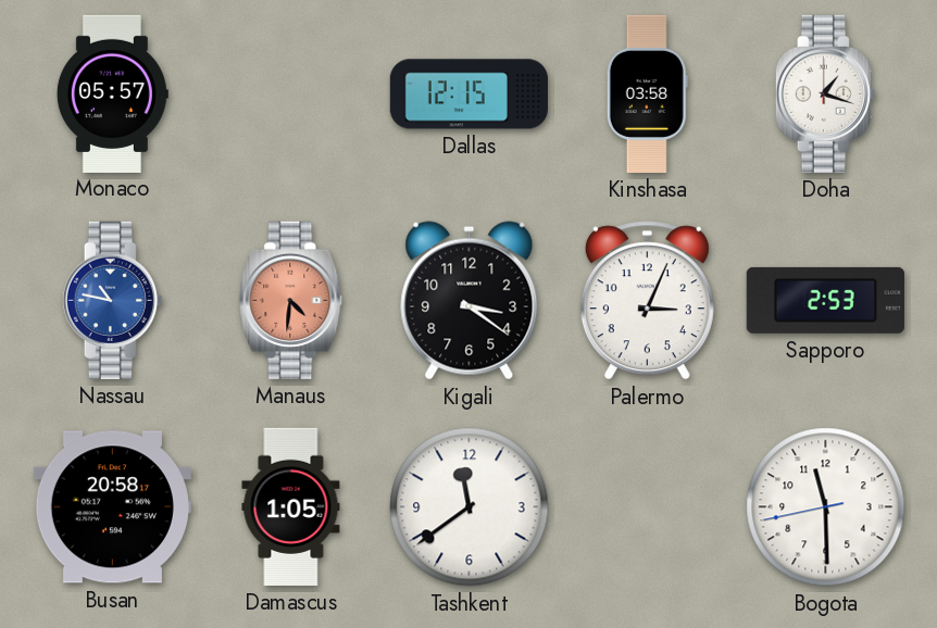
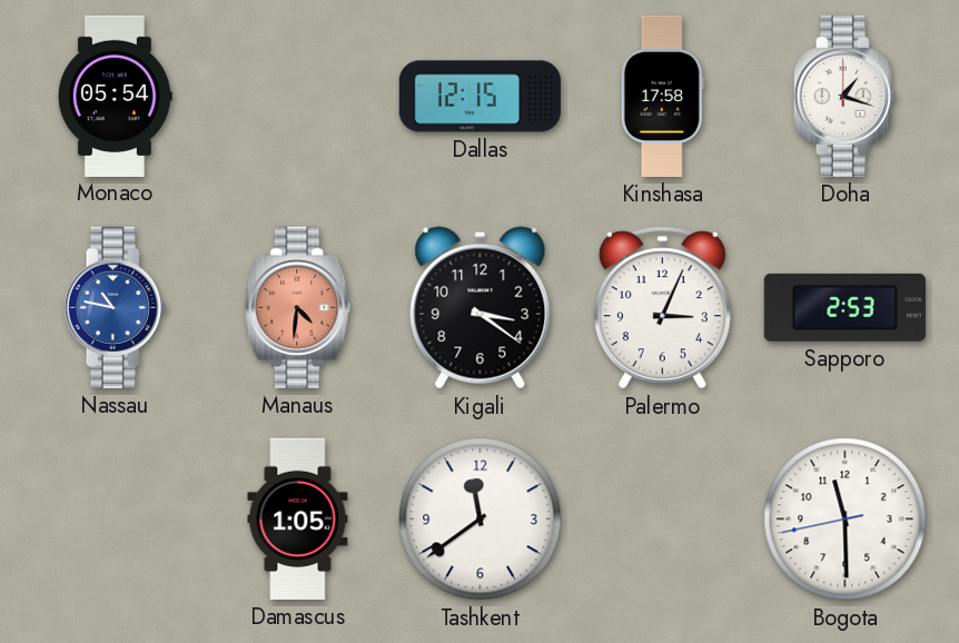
Monaco: 05:57 -> 05:54 (115, 96)
Kinshasa: 03:58 -> 17:58 (662, 96)
Busan: 20:58 -> none (112, 507)
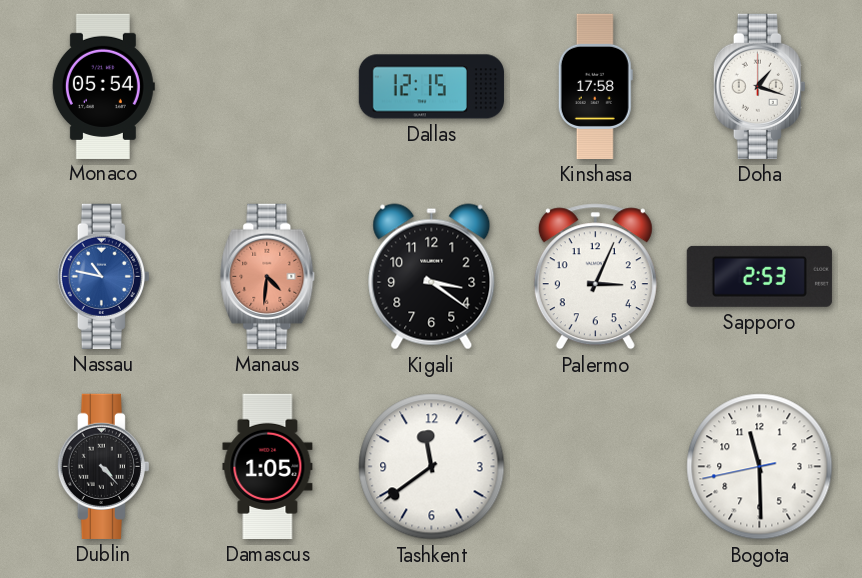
Dublin: none -> 4:23 (103, 466)
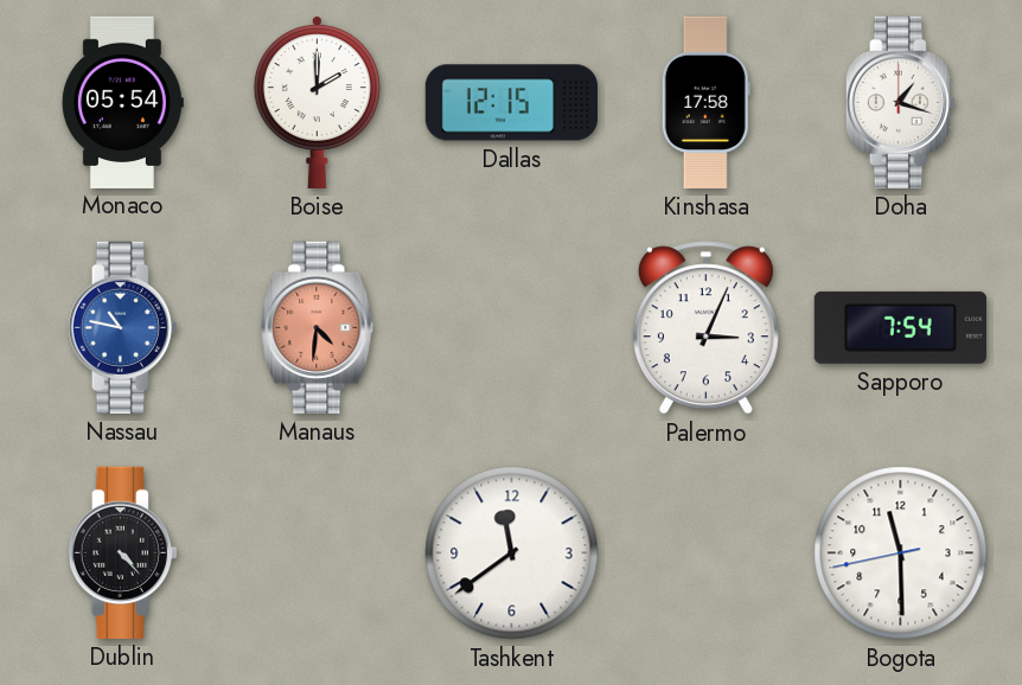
Boise: none -> 2:00 (317, 102)
Kigali: 3:21 -> none (432, 277)
Sapporo: 2:53 -> 7:54 (900, 327)
Damascus: 1:05 -> none (268, 466)
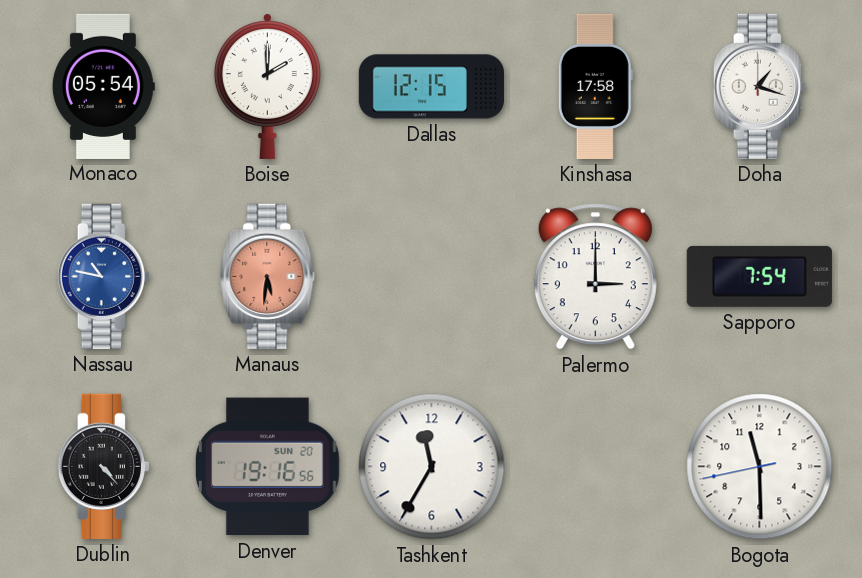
Manaus: 4:31 -> 5:31 (268, 276)
Palermo: 3:04 -> 3:00 (595, 277)
Denver: none -> 19:16 (267, 467)
Tashkent: 11:39 -> 11:35 (432, 467)
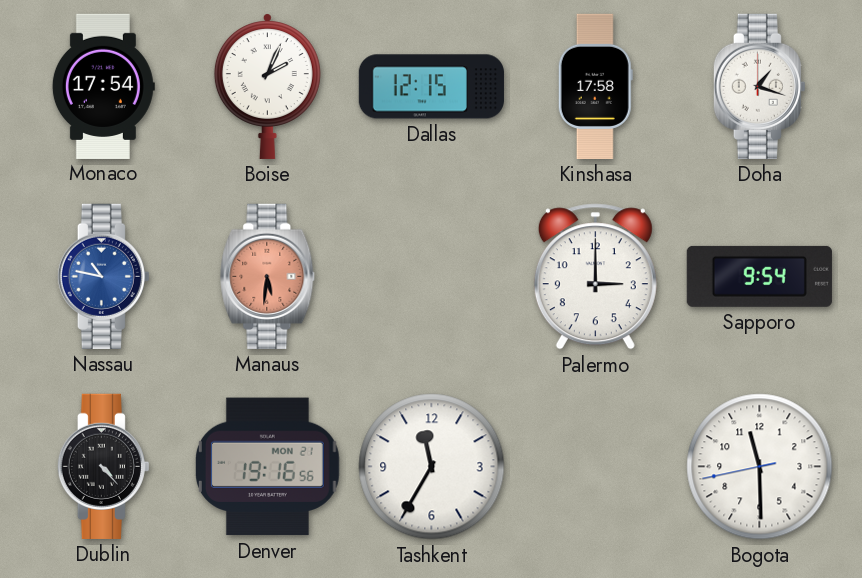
Monaco: 05:54 -> 17:54 (103, 86)
Boise: 2:00 -> 2:04 (267, 86)
Sapporo: 7:54 -> 9:54 (759, 276)
Denver date: SUN 20 -> MON 21 (267, 467)
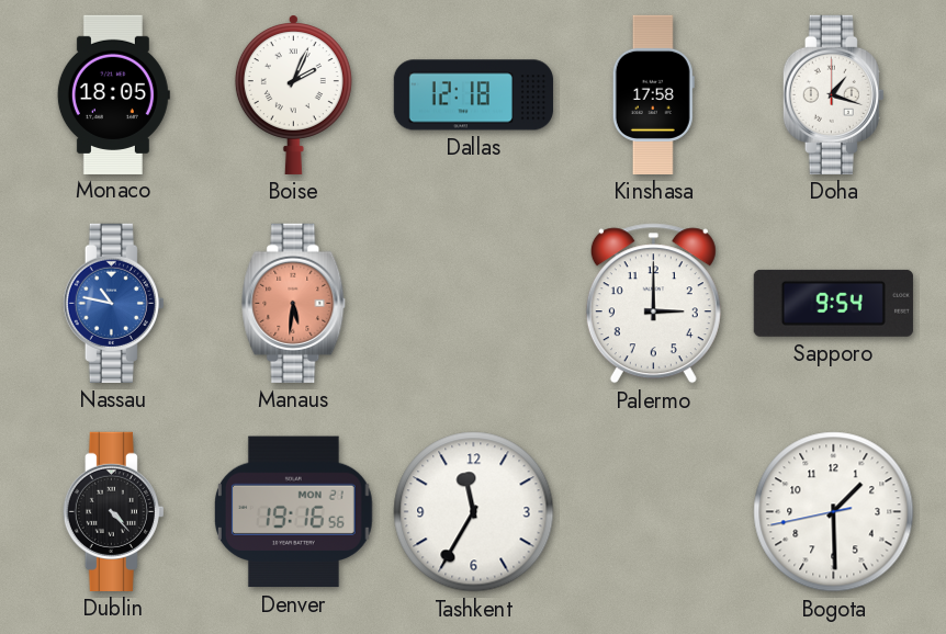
Monaco: 17:54 -> 18:05 (113, 94)
Dallas: 12:15 -> 12:18 (473, 95)
Bogota: 11:29 -> 1:29 (834, 512)
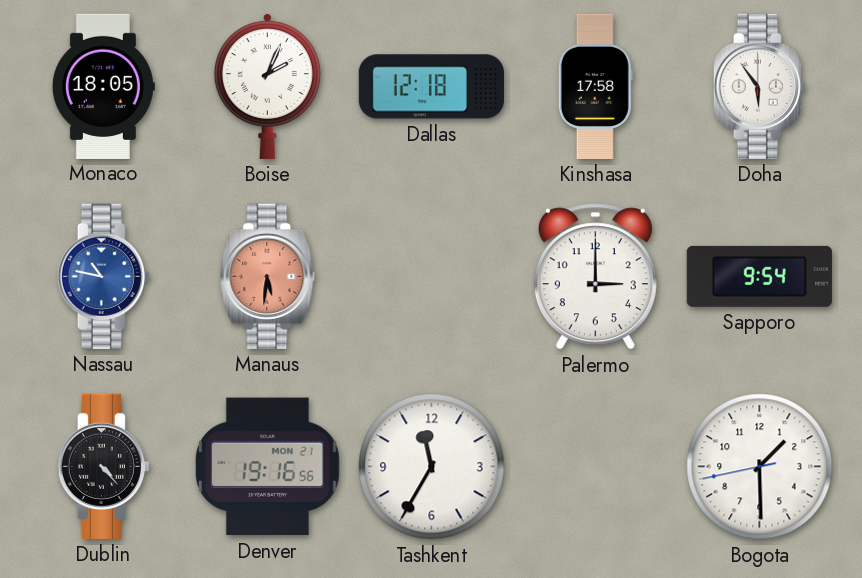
Doha: 1:18 -> 5:54 (759, 86)
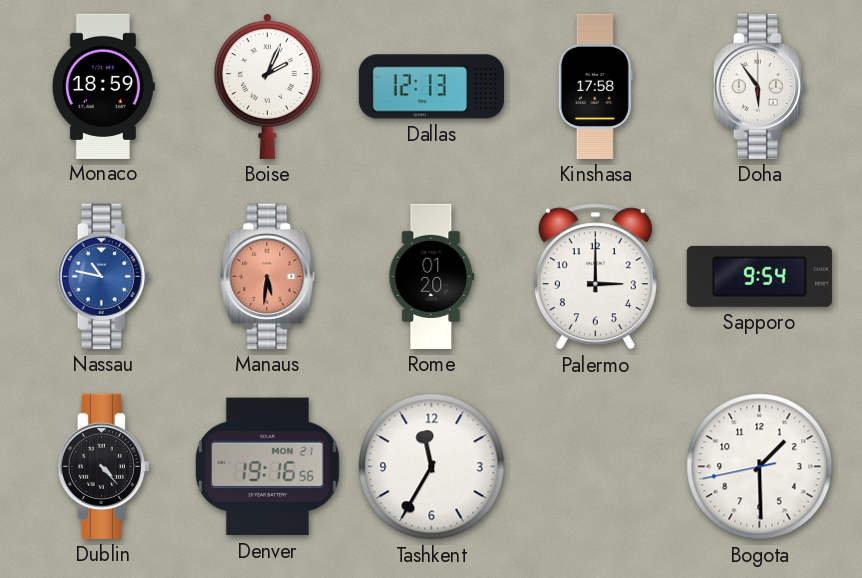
Monaco: 18:05 -> 18:59 (103, 86)
Dallas: 12:18 -> 12:13 (431, 87)
Rome: none -> 01:20 (432, 276)
